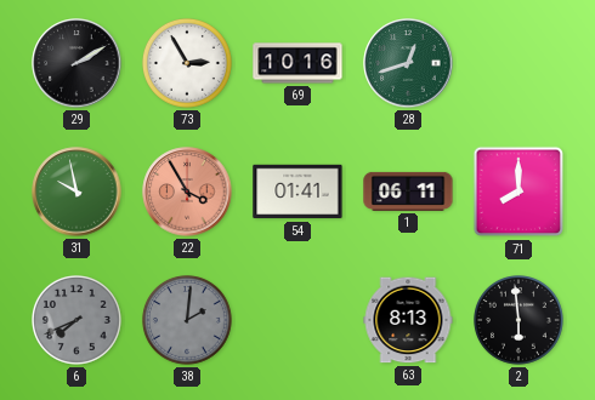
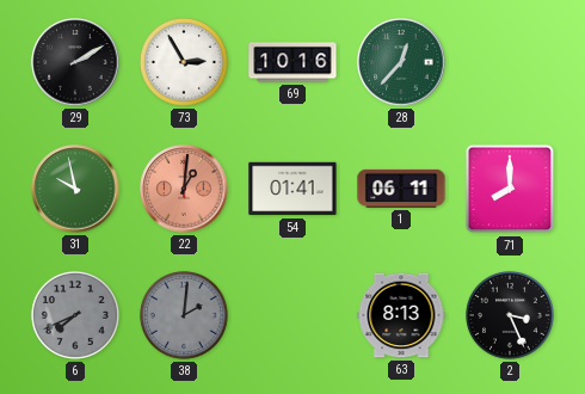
28: 12:42 -> 12:37 (401, 62)
22: 3:55 -> 1:01 (184, 189)
2: 5:59 -> 3:26 (511, 316)
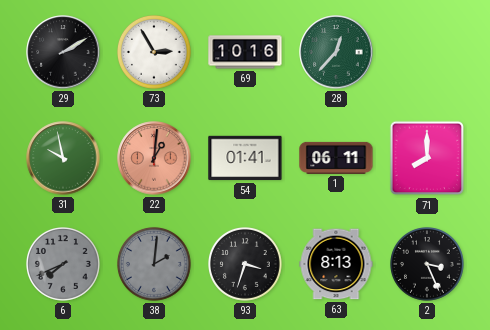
93: none -> 3:33 (246, 265)
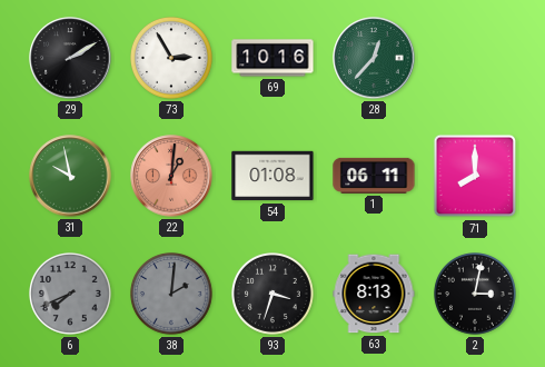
54: 01:41 -> 01:08 (272, 176)
2: 3:26 -> 3:02 (476, 295)
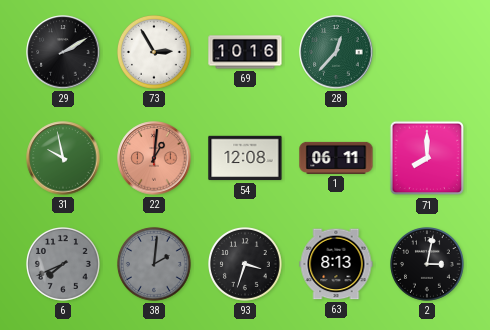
54: 01:08 -> 12:08 (245, 158)
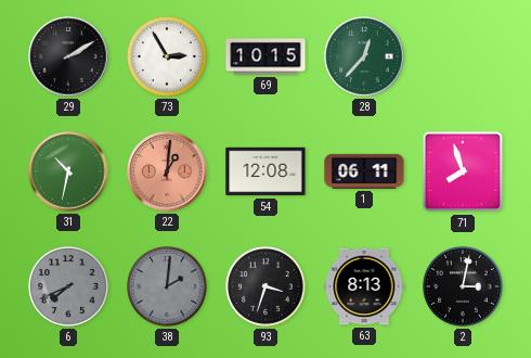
69: 10:16 -> 10:15 (265, 56)
31: 9:58 -> 10:32 (68, 171)
71: 8:00 -> 7:57 (463, 171)
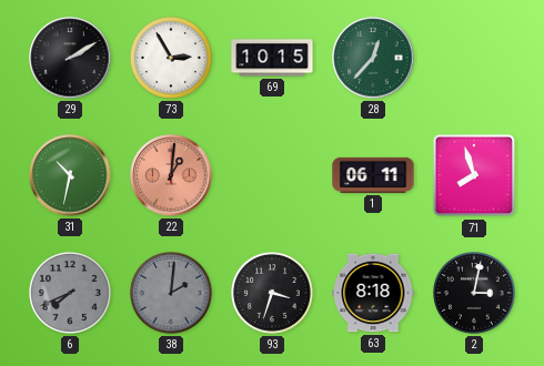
54: 12:08 -> none (265, 171)
63: 8:13 -> 8:18 (373, 293)
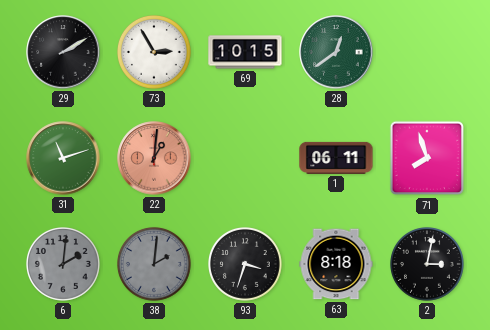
28: 12:37 -> 12:39 (336, 52)
31: 10:32 -> 11:12 (63, 158)
6: 7:41 -> 2:01 (64, 265)
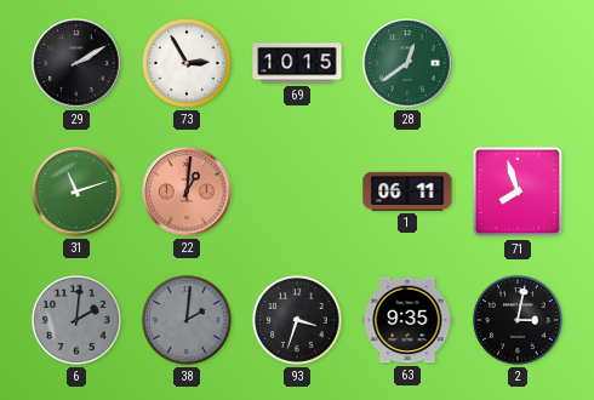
63: 8:18 -> 9:35 (407, 320)
